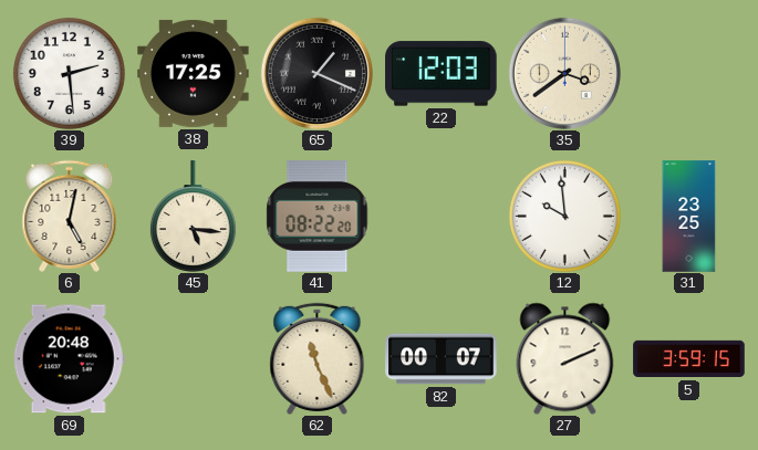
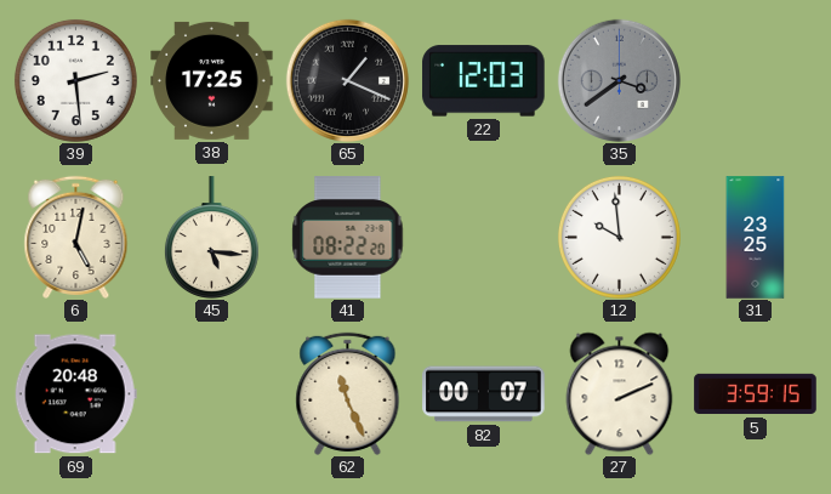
35 dial: cream -> grey (619, 80)
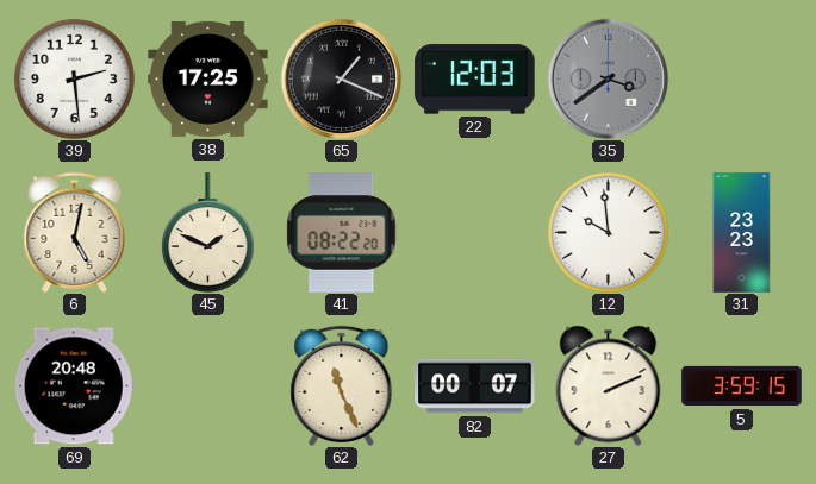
45: 5:16 -> 1:49 (207, 233)
31: 23:25 -> 23:23 (742, 233)
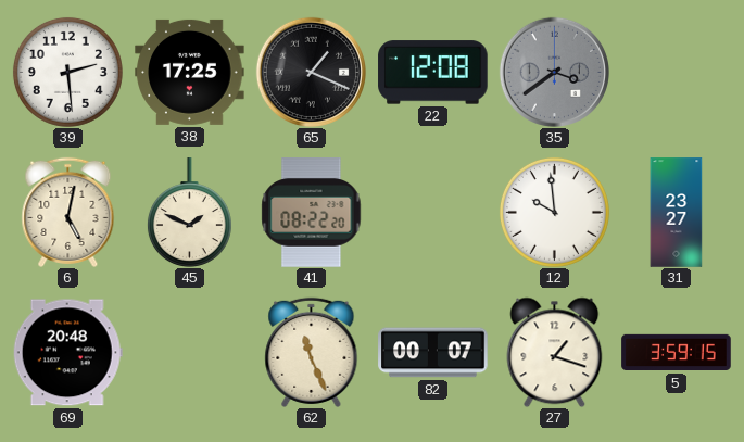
22: 12:03 -> 12:08 (433, 73)
31: 23:23 -> 23:27 (677, 213)
27: 2:11 -> 1:18 (555, 352)
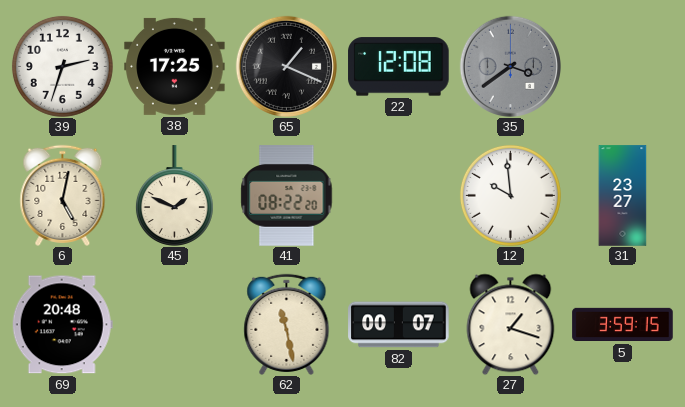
39: 2:29 -> 2:33 (62, 66)
62: 11:26 -> 11:28 (287, 324)
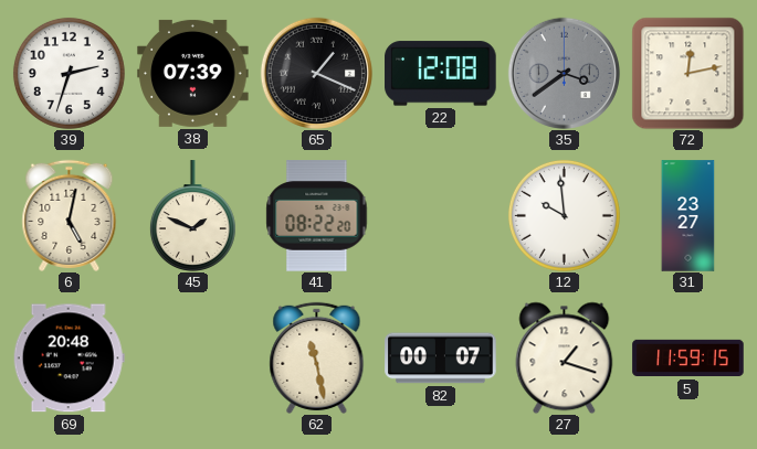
38: 17:25 -> 07:39 (193, 73)
72: none -> 12:13 (687, 73)
5: 3:59 -> 11:59 (688, 359)
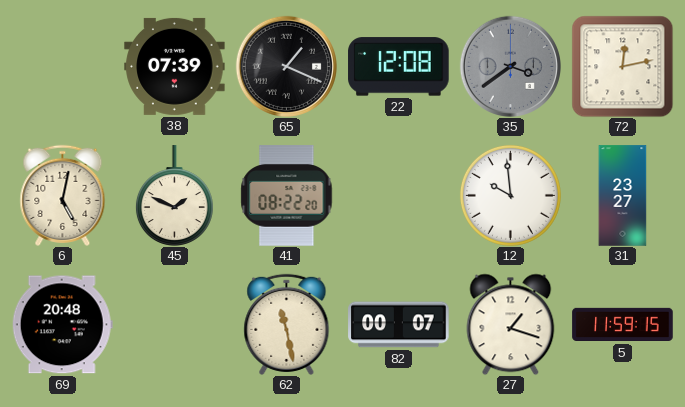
39: 2:33 -> none (69, 73)
